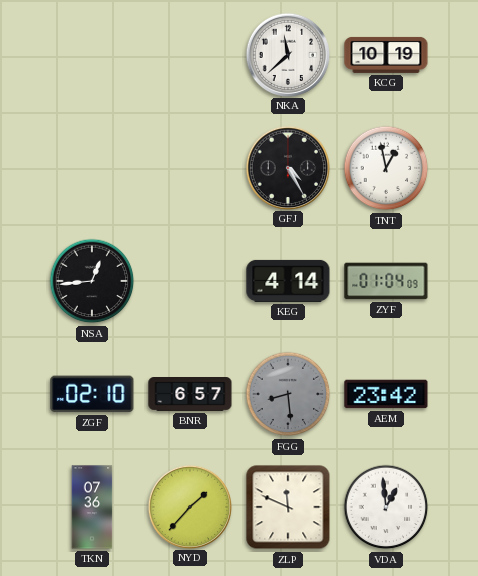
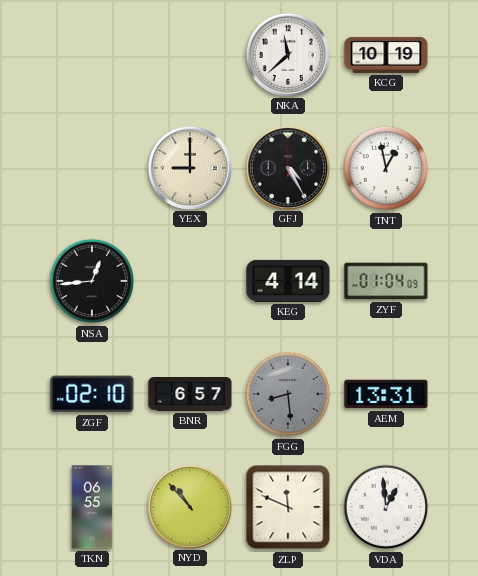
YEX: none -> 9:00 (189, 167)
AEM: 23:42 -> 13:31 (386, 394)
TKN: 07:36 -> 06:55 (92, 507)
NYD: 1:37 -> 10:53 (189, 506)
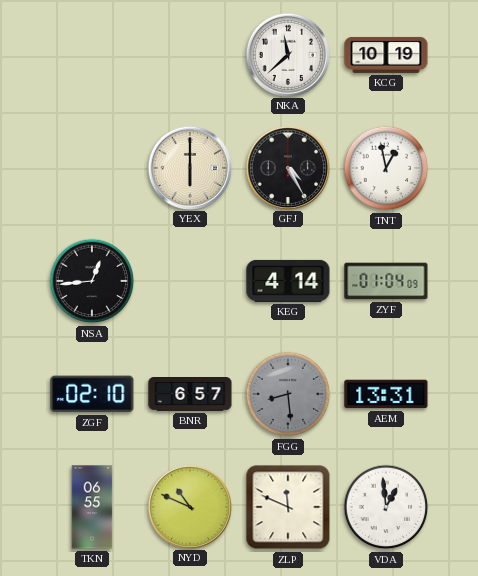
YEX: 9:00 -> 6:00 (189, 167)
NYD: 10:53 -> 10:49 (189, 506)
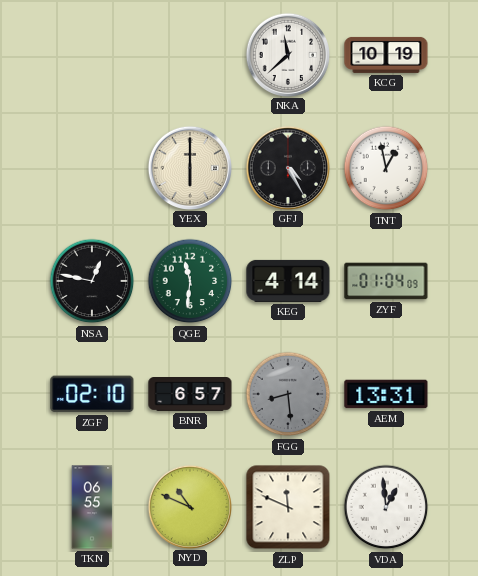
NSA: 12:44 -> 12:47 (92, 281)
QGE: none -> 11:31 (190, 281)
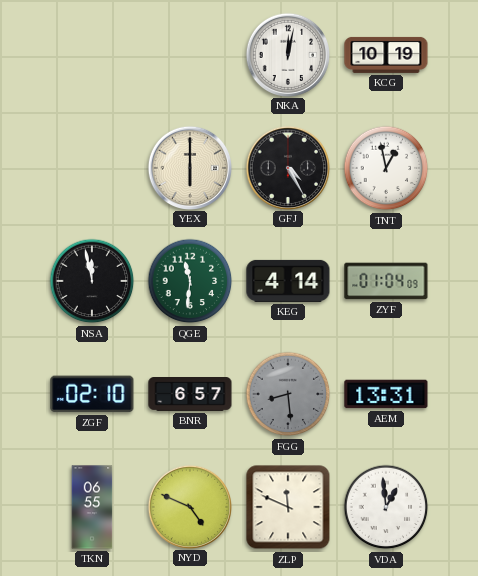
NKA: 11:38 -> 12:02 (287, 54)
NSA: 12:47 -> 11:58 (92, 281)
NYD: 10:49 -> 4:49 (189, 506)
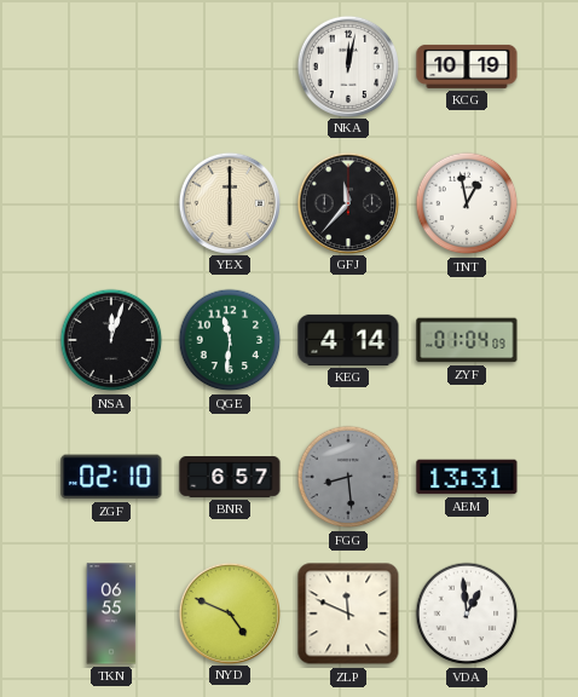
GFJ: 4:25 -> 11:37 (347, 202)
NSA: 11:58 -> 12:03 (111, 340)
